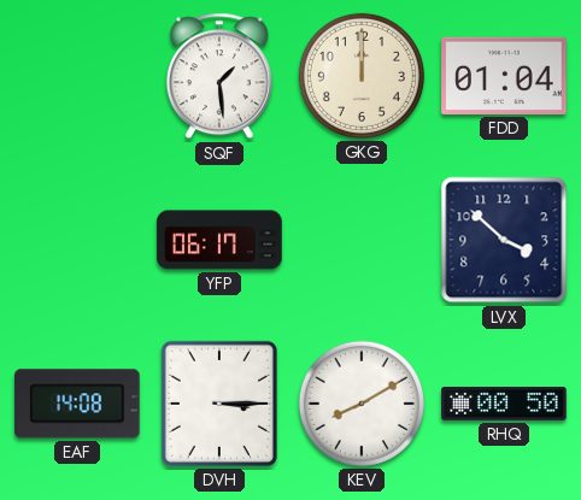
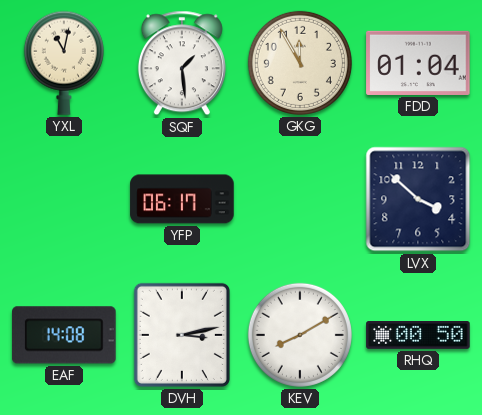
YXL: none -> 11:02 (64, 63)
GKG: 12:00 -> 11:55 (300, 63)
DVH: 3:15 -> 3:13 (182, 335)
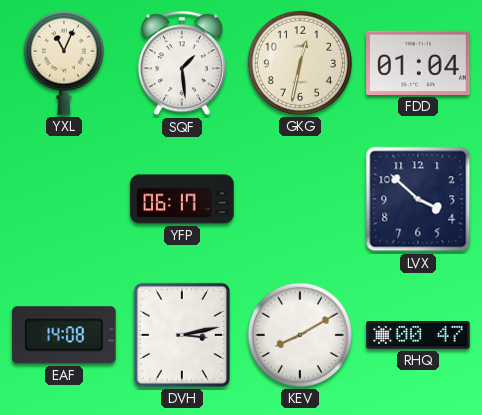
YXL: 11:02 -> 11:04 (64, 63)
GKG: 11:55 -> 12:32 (300, 63)
RHQ: 00:50 -> 00:47 (418, 336)
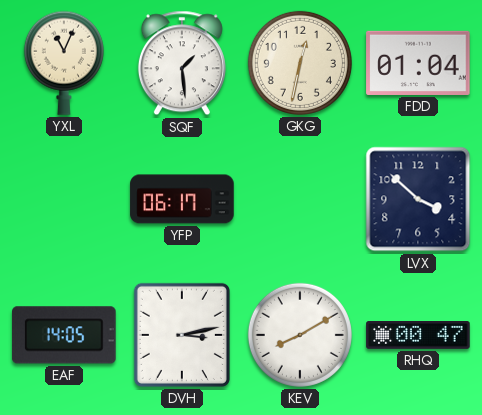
EAF: 14:08 -> 14:05 (64, 335)
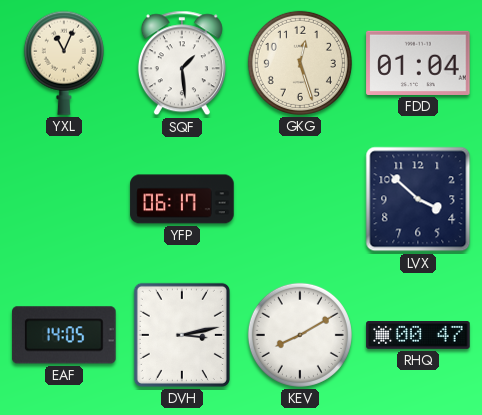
GKG: 12:32 -> 12:27 (300, 63)
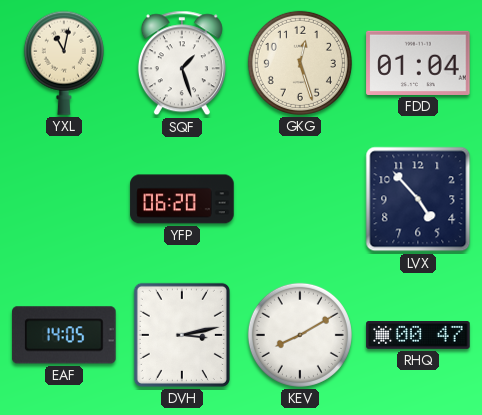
YXL: 11:04 -> 11:02 (64, 63)
SQF: 1:29 -> 1:27 (182, 63)
YFP: 06:17 -> 06:20 (182, 199)
LVX: 3:52 -> 4:53 (418, 199)
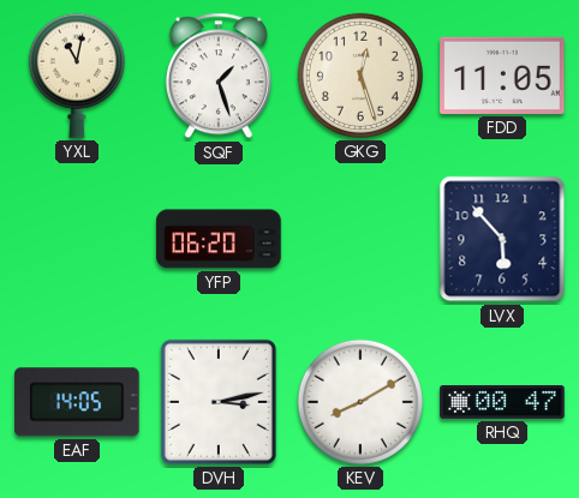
FDD: 01:04 -> 11:05 (502, 76)
LVX: 4:53 -> 5:53 (502, 239)
